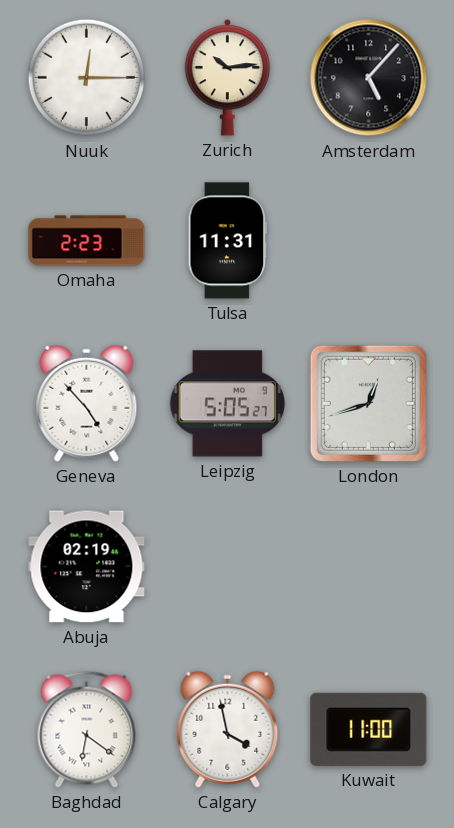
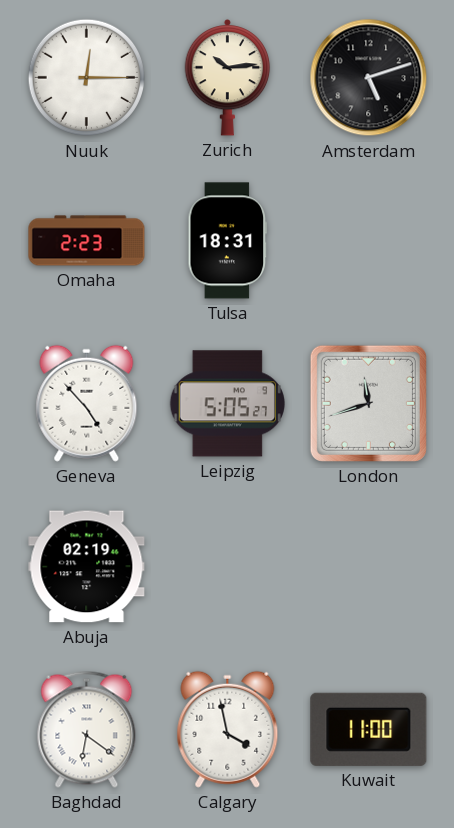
Amsterdam: 5:07 -> 5:12 (369, 78)
Tulsa: 11:31 -> 18:31 (228, 241)
London: 12:42 -> 11:42 (368, 403)
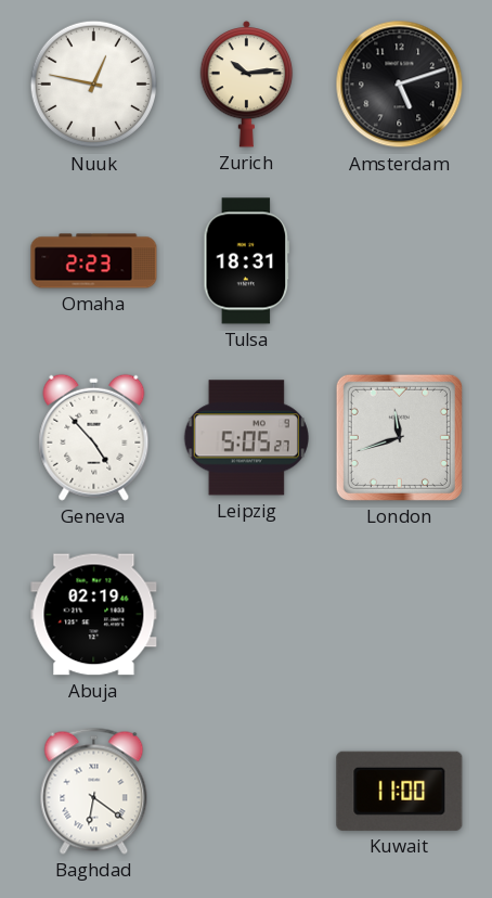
Nuuk: 12:15 -> 12:47 (94, 85)
Calgary: 3:58 -> none (228, 729)
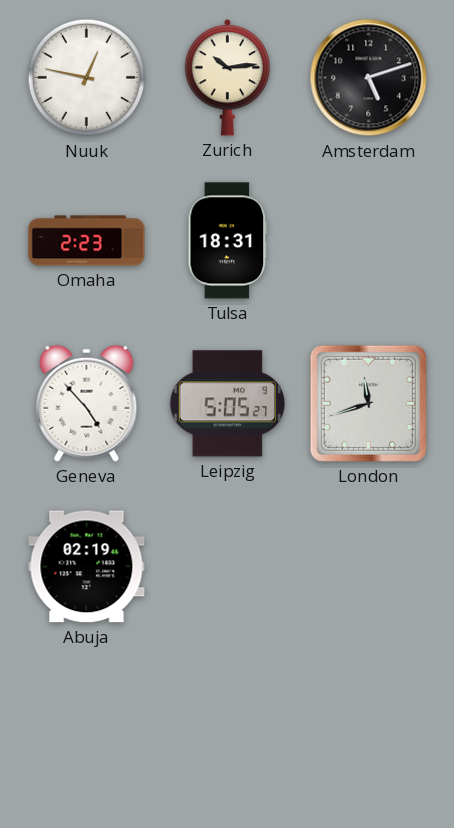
Baghdad: 6:21 -> none (94, 791)
Kuwait: 11:00 -> none (400, 791)
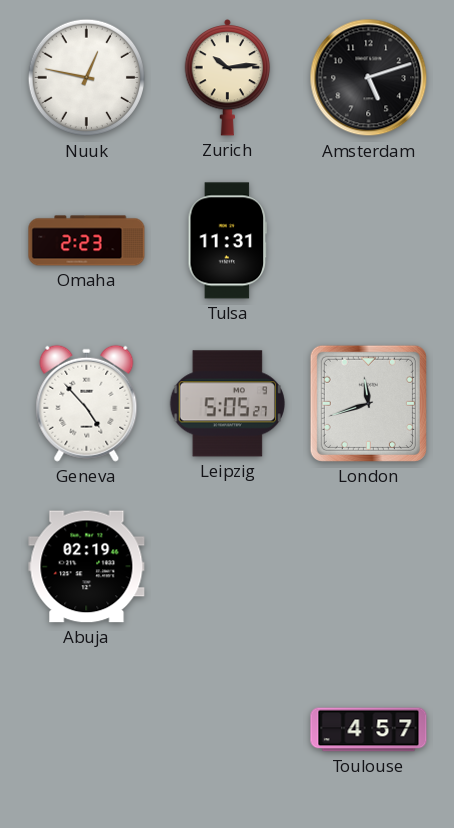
Tulsa: 18:31 -> 11:31 (228, 241)
Toulouse: none -> 4:57 (369, 730)
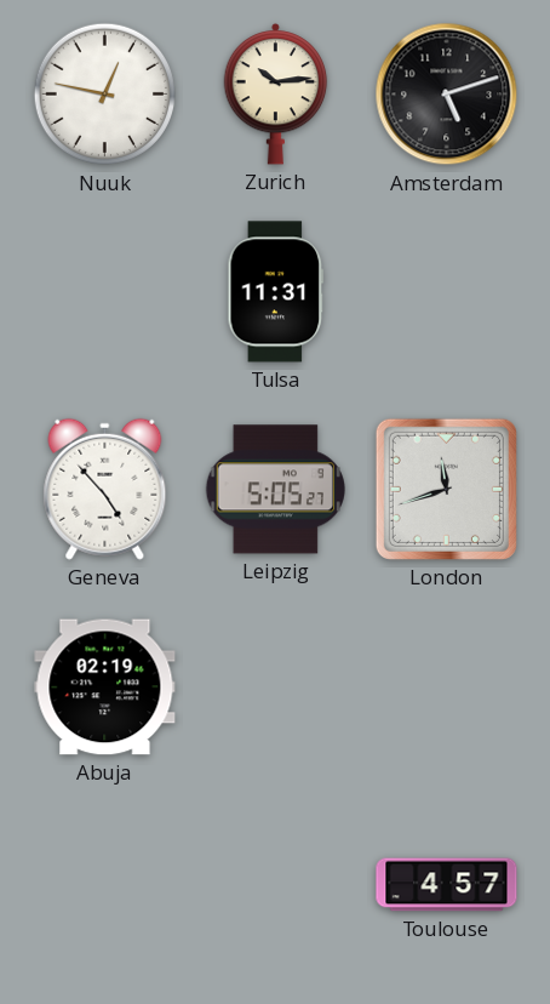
Omaha: 2:23 -> none (87, 241)
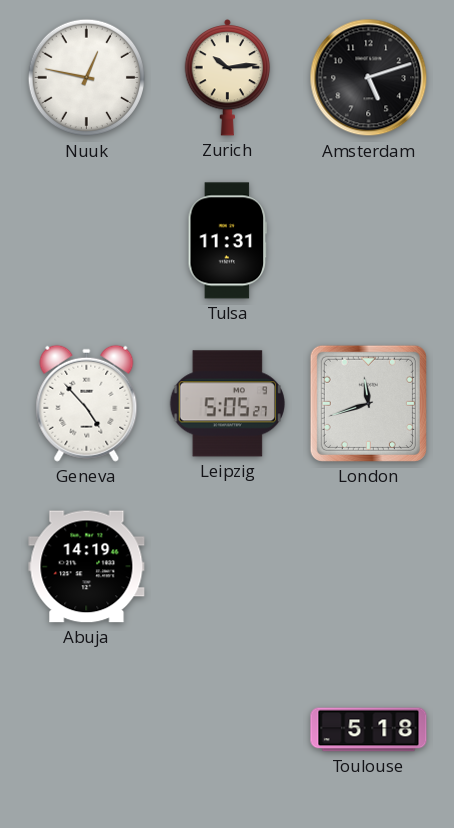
Abuja: 02:19 -> 14:19 (87, 567)
Toulouse: 4:57 -> 5:18 (369, 730)
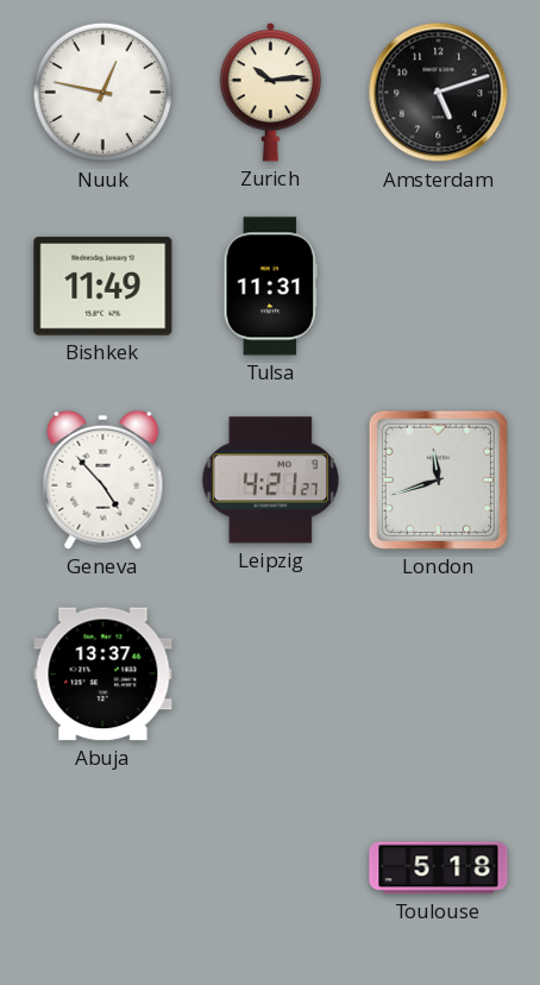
Bishkek: none -> 11:49 (103, 287)
Leipzig: 5:05 -> 4:21 (270, 481)
Abuja: 14:19 -> 13:37 (103, 675)
